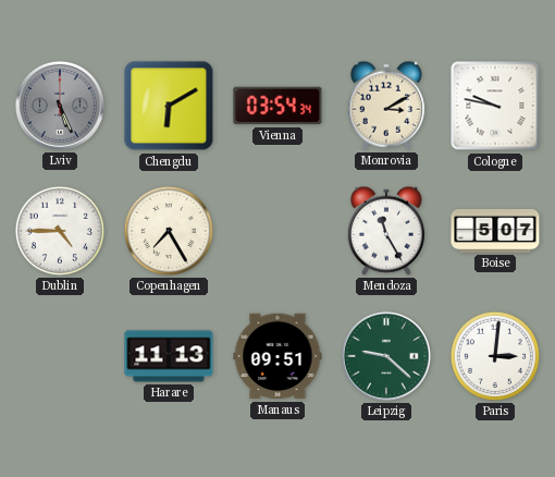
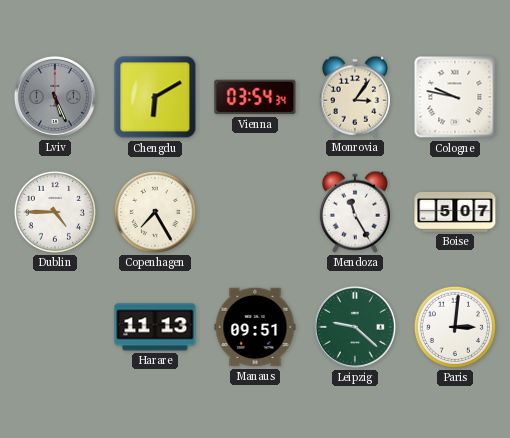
Monrovia: 3:10 -> 3:06 (355, 97)
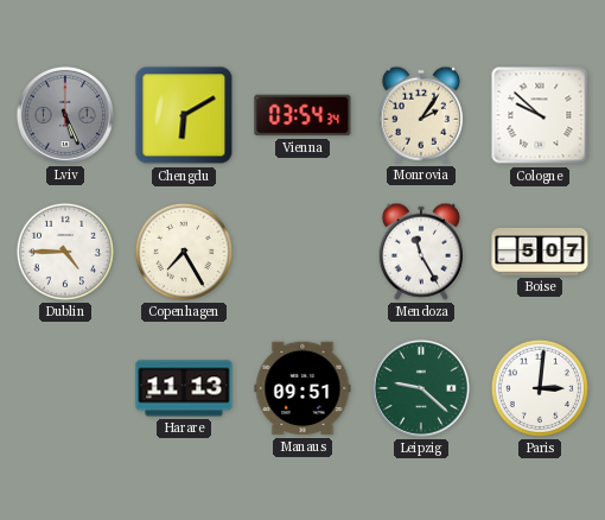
Monrovia: 3:06 -> 2:06 (421, 115)
Cologne: 9:47 -> 9:52 (540, 115)
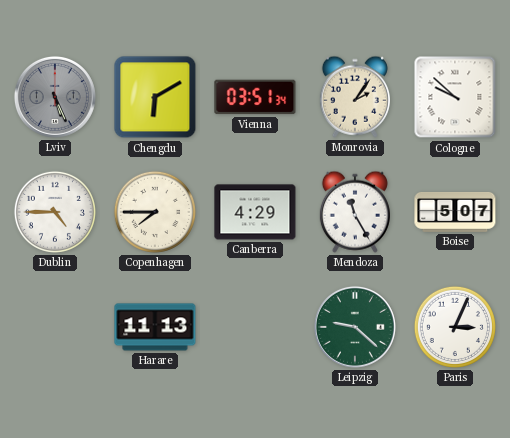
Vienna: 03:54 -> 03:51 (255, 97)
Copenhagen: 7:25 -> 7:45 (155, 212)
Canberra: none -> 4:29 (255, 212)
Manaus: 09:51 -> none (302, 388)
Paris: 3:01 -> 3:04 (455, 327)
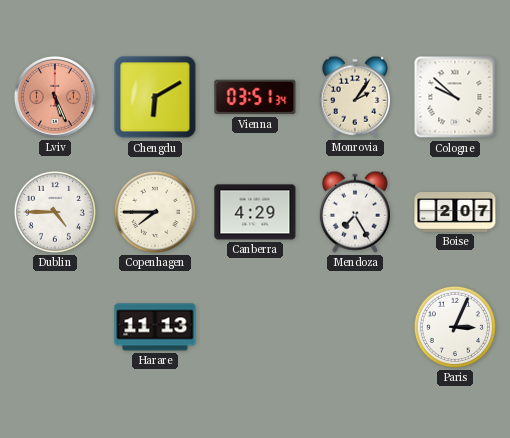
Lviv dial: grey -> salmon (55, 97)
Mendoza: 11:25 -> 7:25 (355, 212)
Boise: 5:07 -> 2:07 (455, 212)
Leipzig: 9:22 -> none (355, 327)
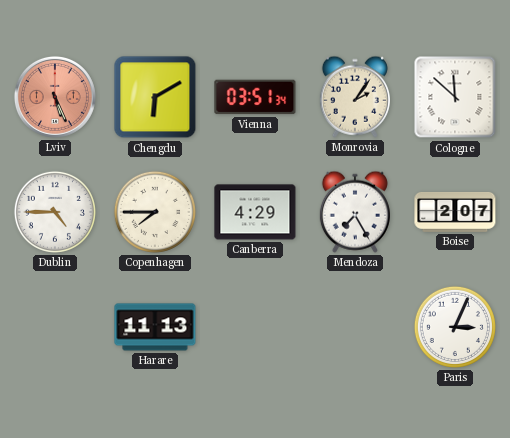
Cologne: 9:52 -> 11:52 (455, 97)
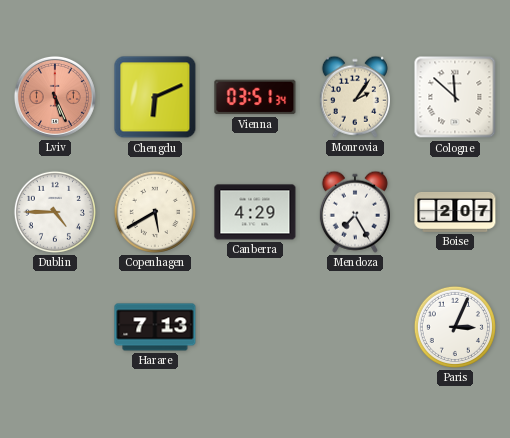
Chengdu: 6:10 -> 6:11 (155, 97)
Copenhagen: 7:45 -> 5:40 (155, 212)
Harare: 11:13 -> 7:13 (155, 327)
